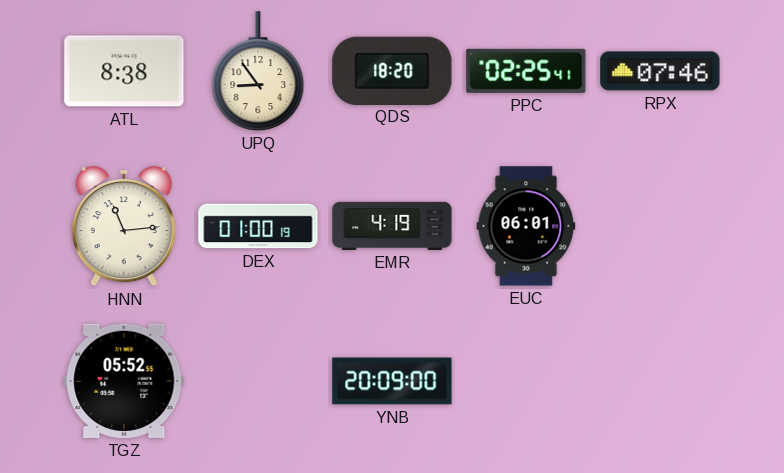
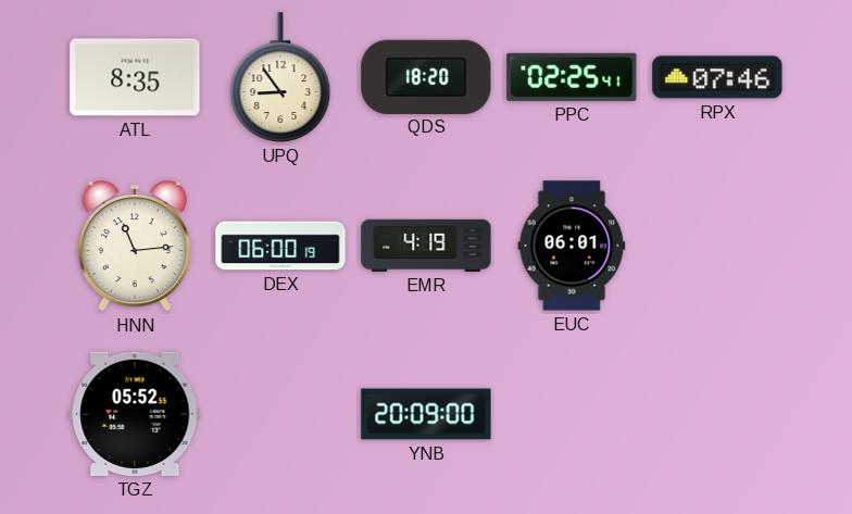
ATL: 8:38 -> 8:35 (135, 77)
DEX: 01:00 -> 06:00 (280, 246)
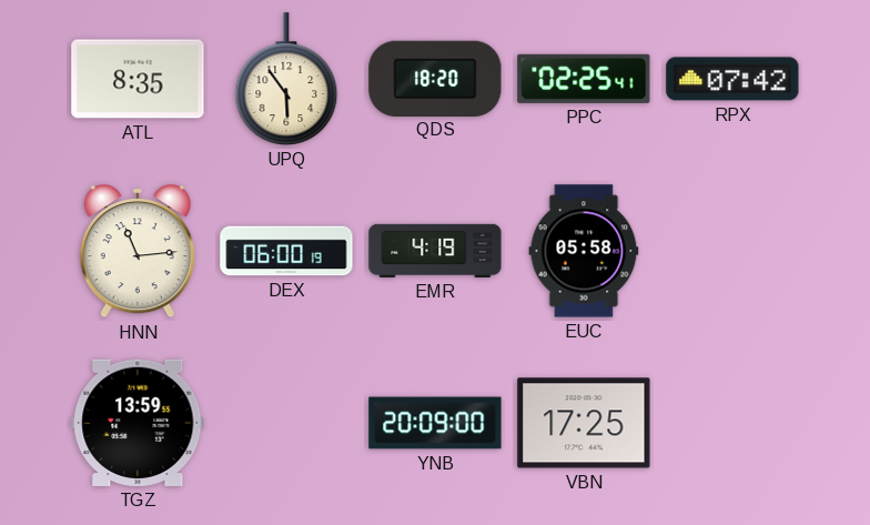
UPQ: 8:54 -> 5:54 (286, 79)
RPX: 07:46 -> 07:42 (732, 79)
EUC: 06:01 -> 05:58 (584, 251)
TGZ: 05:52 -> 13:59 (138, 423)
VBN: none -> 17:25 (584, 423)
